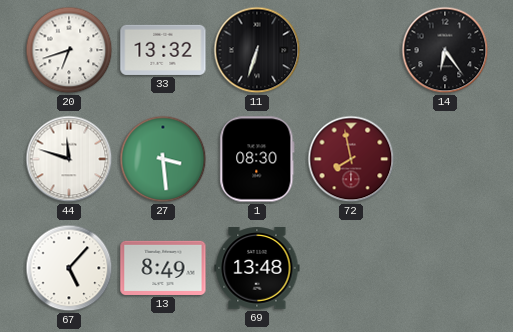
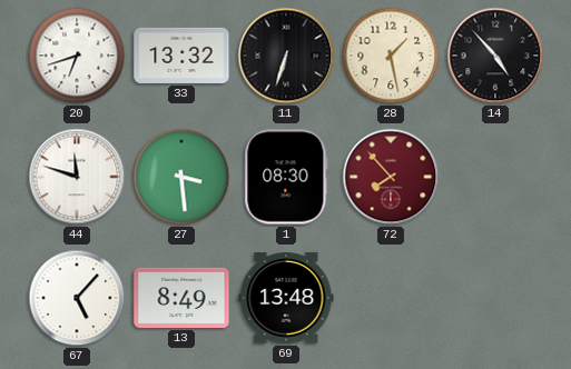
28: none -> 1:28 (391, 56)
14: 6:24 -> 4:53 (495, 56)
72: 7:58 -> 7:53 (391, 177)
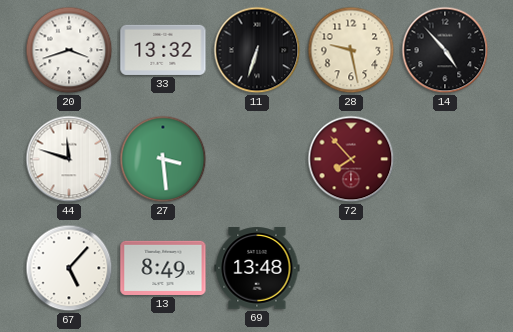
20: 6:42 -> 3:42 (69, 50)
28: 1:28 -> 9:28 (351, 50)
1: 08:30 -> none (286, 177)
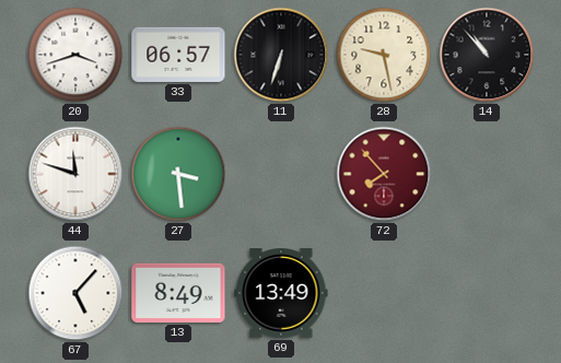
33: 13:32 -> 06:57 (178, 55)
14: 4:53 -> 10:53 (487, 55)
69: 13:48 -> 13:49 (281, 293)
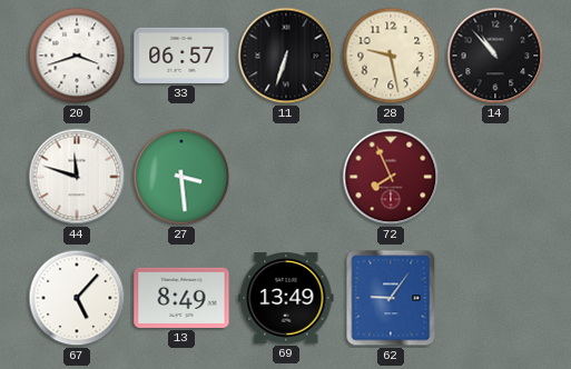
72: 7:53 -> 7:56 (391, 177)
62: none -> 9:06 (391, 298)
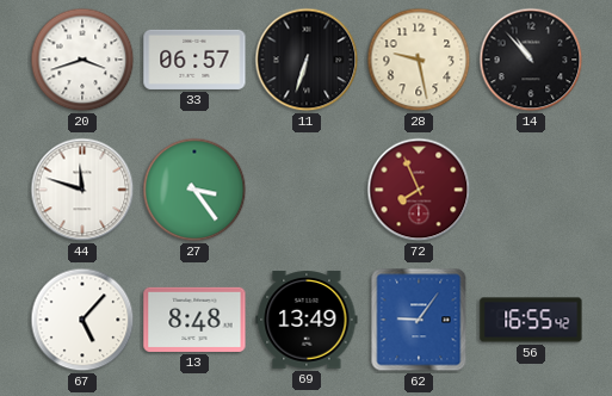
27: 3:29 -> 3:24 (194, 190)
13: 8:49 -> 8:48 (194, 320)
56: none -> 16:55 (531, 320)
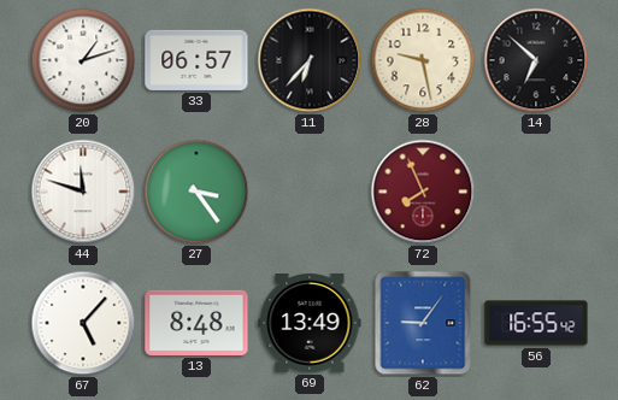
20: 3:42 -> 1:12 (83, 60)
11: 6:33 -> 6:37 (310, 60)
14: 10:53 -> 6:52 (536, 60)
